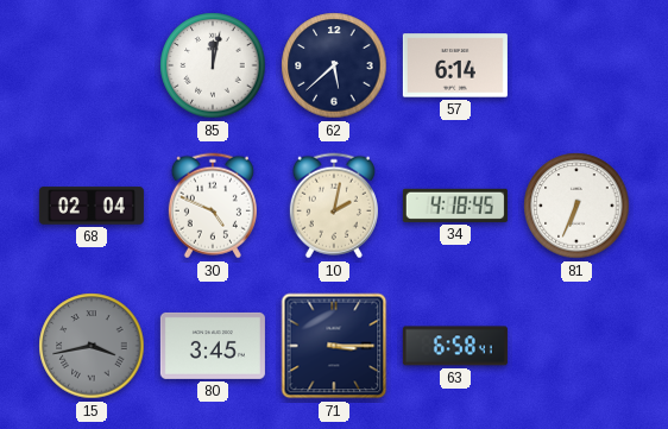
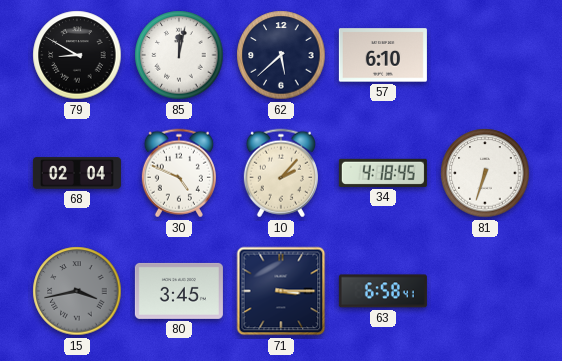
79: none -> 8:50 (77, 55)
57: 6:14 -> 6:10 (383, 55)
10: 2:02 -> 2:07 (281, 173)
81: 6:34 -> 6:33 (485, 173)
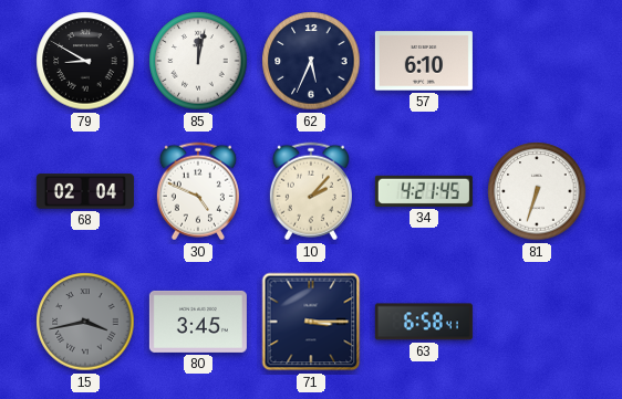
62: 5:38 -> 5:34 (311, 61)
34: 4:18 -> 4:21 (424, 191)
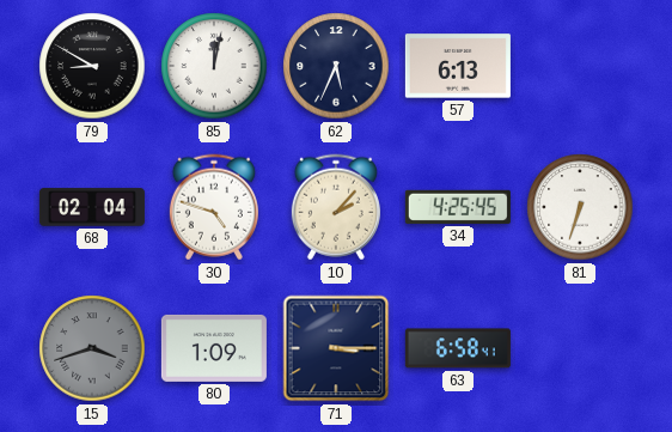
57: 6:10 -> 6:13 (458, 66)
30: 4:49 -> 4:48 (214, 207)
34: 4:21 -> 4:25 (458, 207)
15: 3:43 -> 3:42 (92, 348)
80: 3:45 -> 1:09 (214, 348)
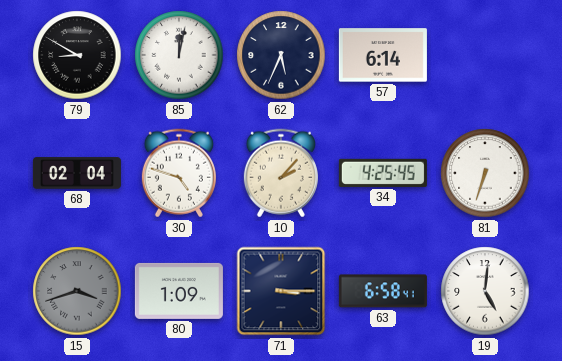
57: 6:13 -> 6:14 (383, 55)
19: none -> 5:01 (485, 291)
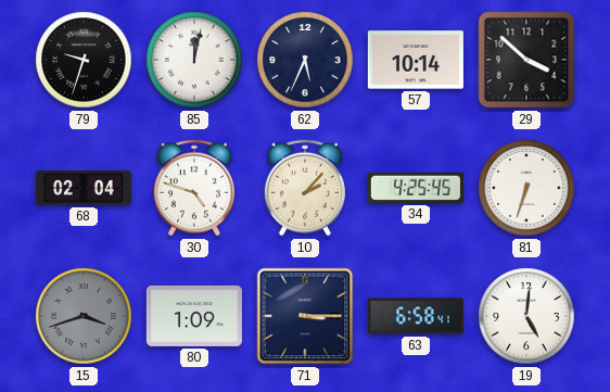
79: 8:50 -> 9:33 (84, 60)
57: 6:14 -> 10:14 (416, 60)
29: none -> 3:52 (526, 60)
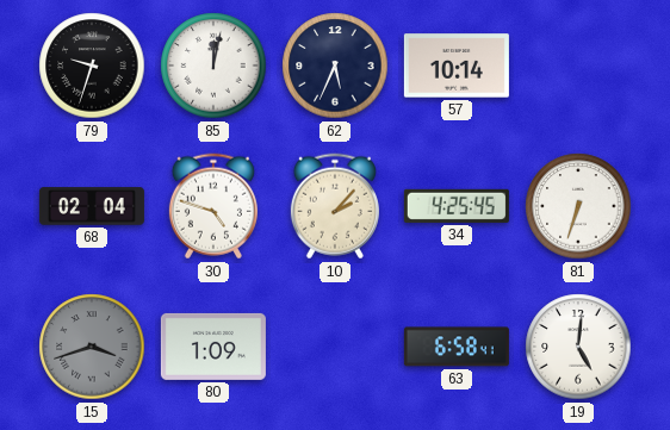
29: 3:52 -> none (526, 60)
71: 3:15 -> none (305, 316)
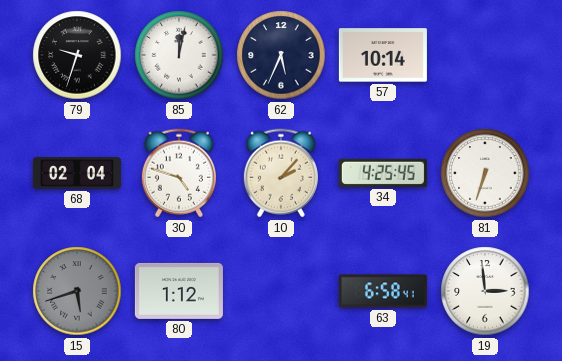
15: 3:42 -> 5:42 (77, 291)
80: 1:09 -> 1:12 (179, 291)
19: 5:01 -> 2:59 (485, 291)
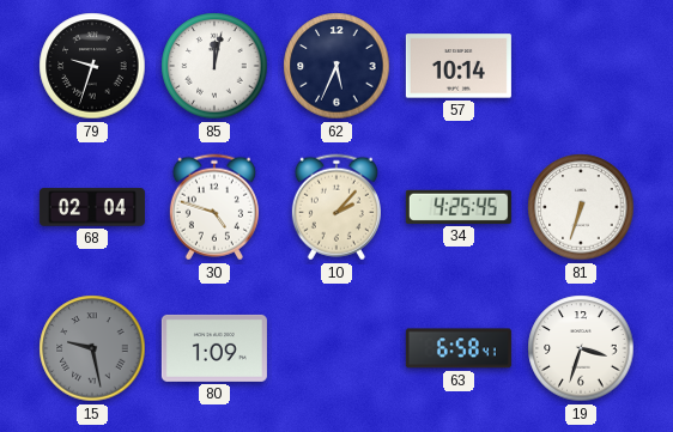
15: 5:42 -> 9:28 (92, 348)
80: 1:12 -> 1:09 (214, 348)
19: 2:59 -> 3:33 (581, 348)
